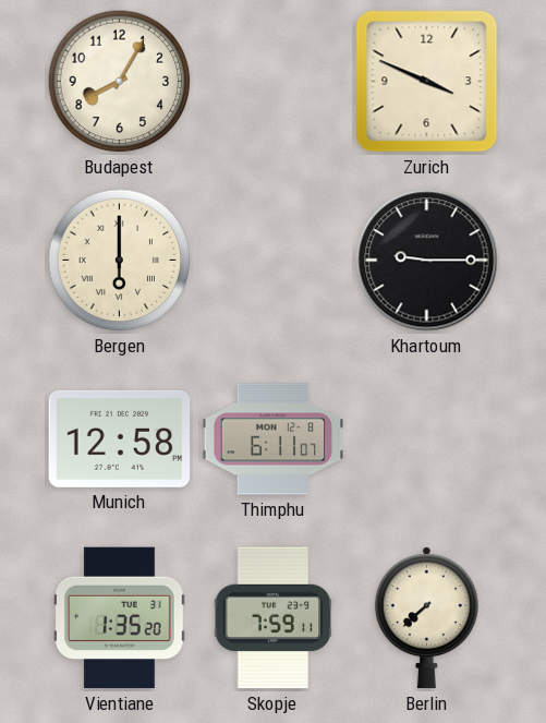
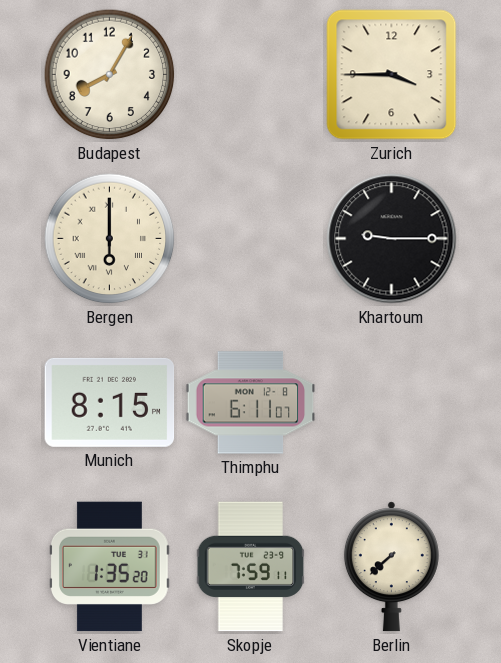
Zurich: 3:49 -> 3:45 (392, 75)
Munich: 12:58 -> 8:15 (110, 402)
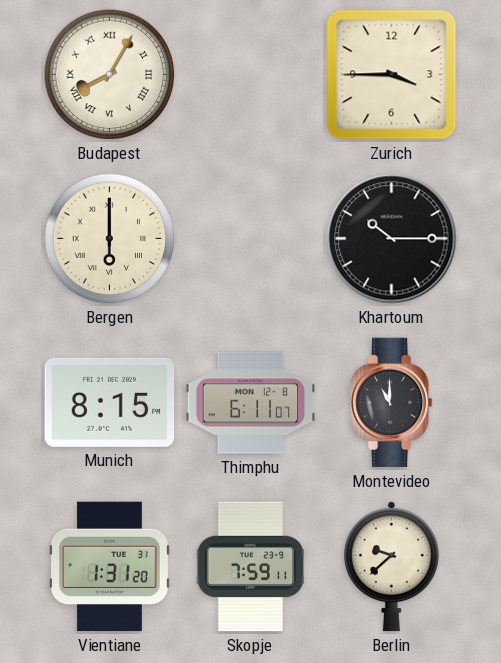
Budapest numerals: Arabic -> Roman (110, 75)
Khartoum: 9:15 -> 10:15 (392, 239)
Montevideo: none -> 11:00 (391, 403)
Vientiane: 1:35 -> 1:31 (110, 567)
Berlin: 7:38 -> 9:38 (391, 567)
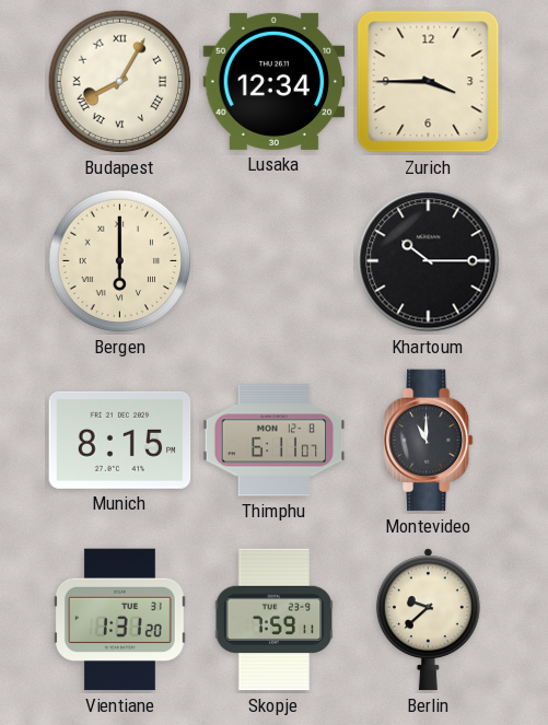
Lusaka: none -> 12:34 (275, 81)
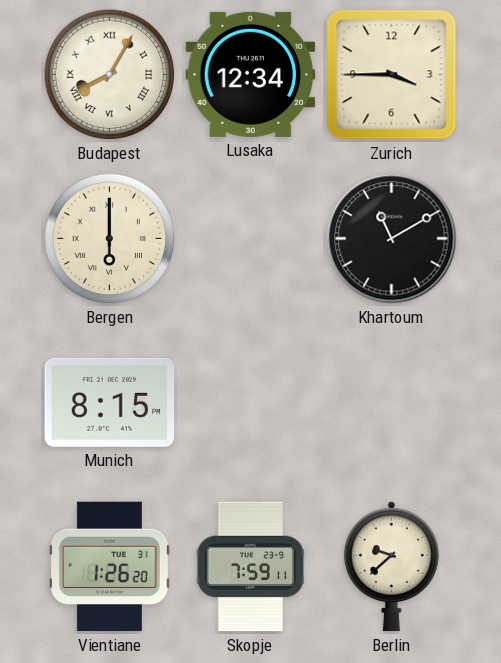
Khartoum: 10:15 -> 11:10 (392, 239)
Thimphu: 6:11 -> none (275, 441)
Montevideo: 11:00 -> none (428, 441)
Vientiane: 1:31 -> 1:26 (110, 567)
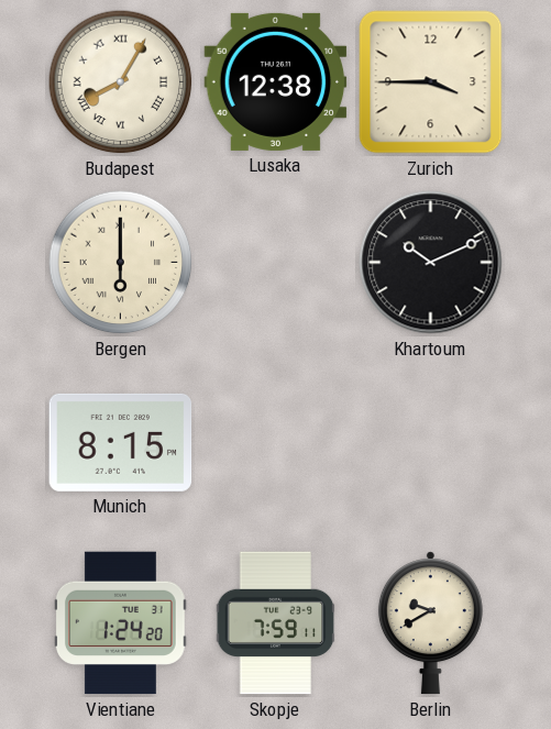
Lusaka: 12:34 -> 12:38 (276, 81)
Khartoum: 11:10 -> 10:11 (431, 263)
Vientiane: 1:26 -> 1:24 (121, 623)
Berlin: 9:38 -> 9:40 (430, 623)
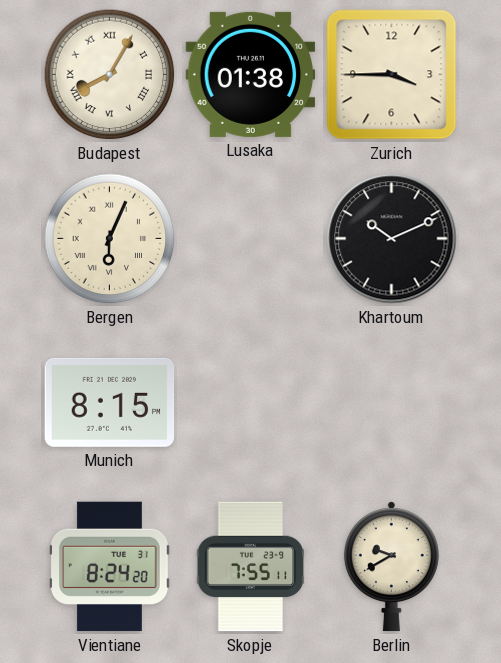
Lusaka: 12:38 -> 01:38 (251, 74)
Bergen: 6:00 -> 6:04 (110, 239)
Vientiane: 1:24 -> 8:24 (110, 567)
Skopje: 7:59 -> 7:55 (251, 567)
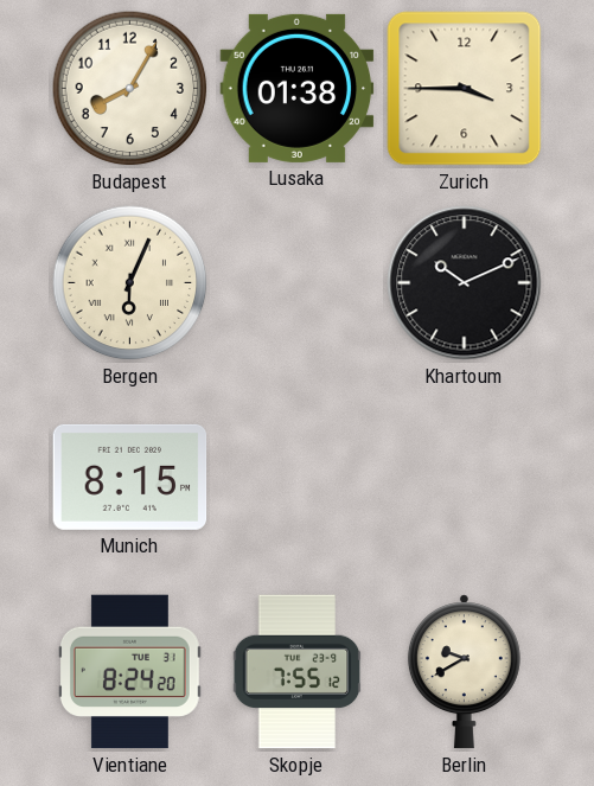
Budapest numerals: Roman -> Arabic (130, 89)
Skopje: 7:55:11 -> 7:55:12 (298, 672)
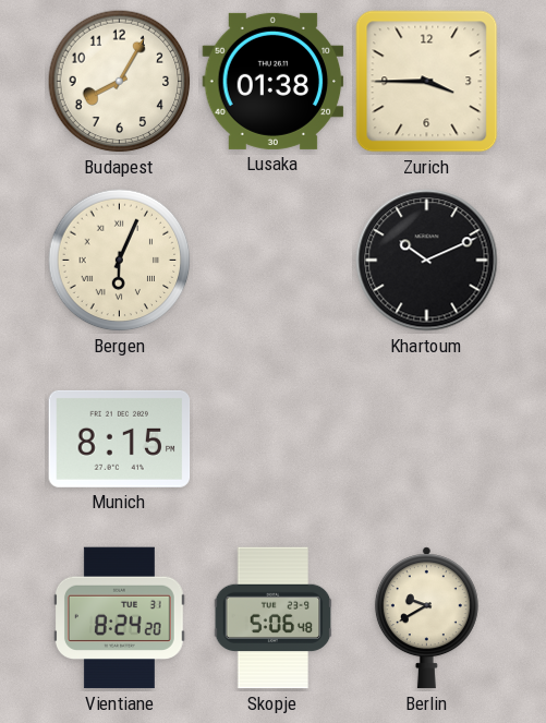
Skopje: 7:55 -> 5:06 (274, 618)
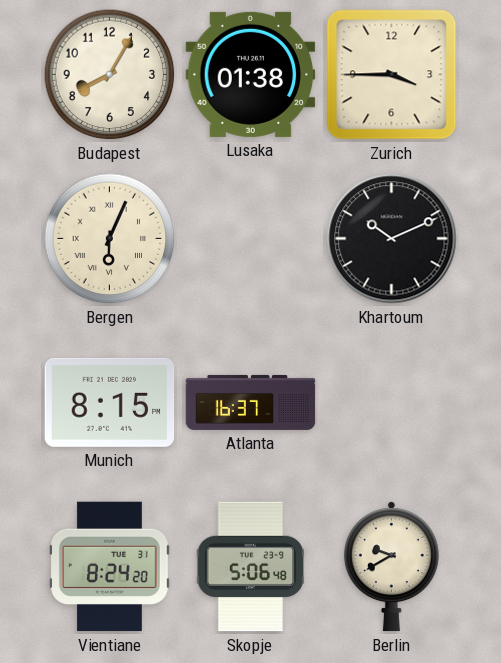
Atlanta: none -> 16:37 (251, 402)
